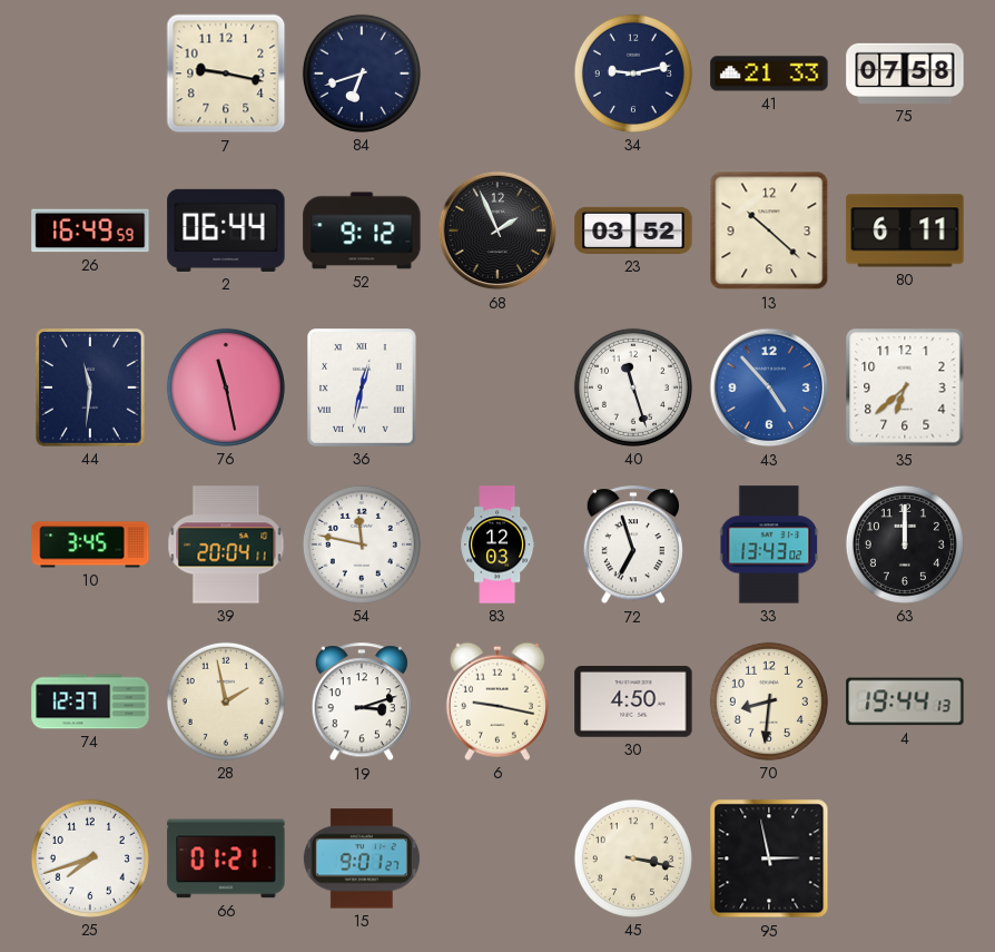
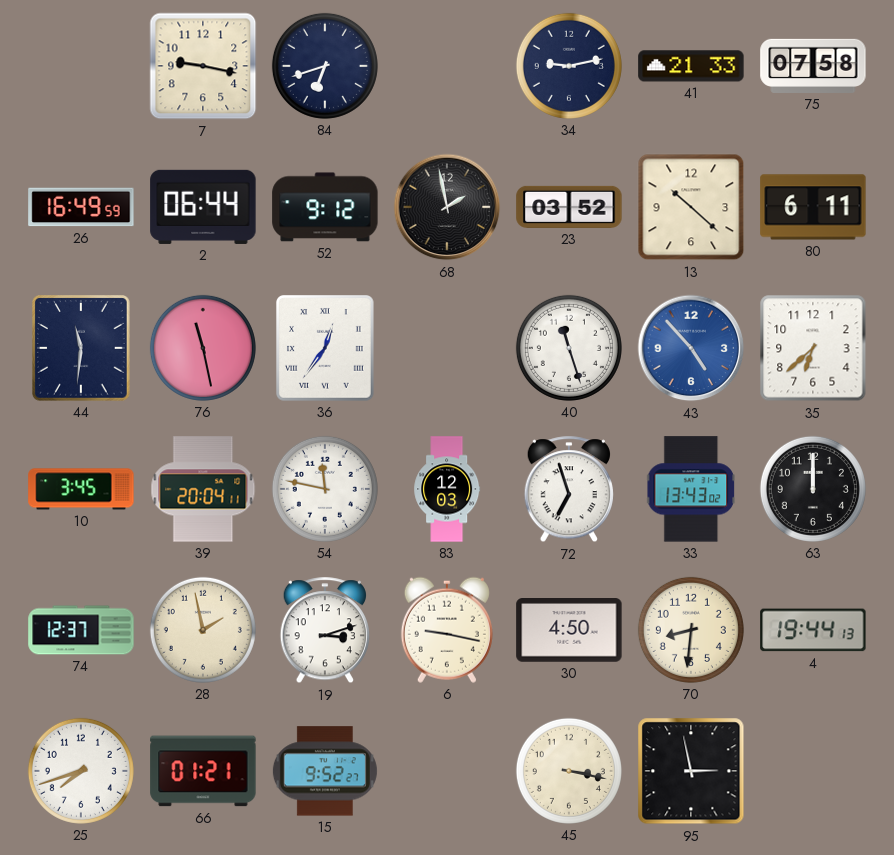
68: 1:56 -> 1:58 (447, 207)
36: 12:32 -> 12:36 (326, 349)
15: 9:01 -> 9:52 (325, 771)
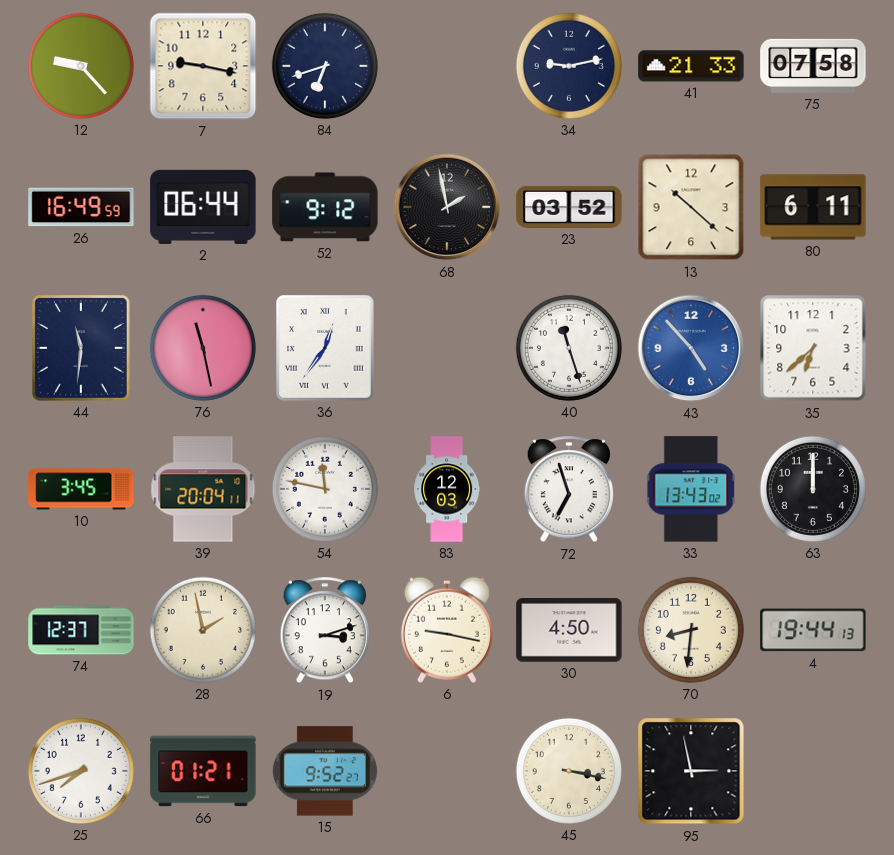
12: none -> 9:23 (81, 66)
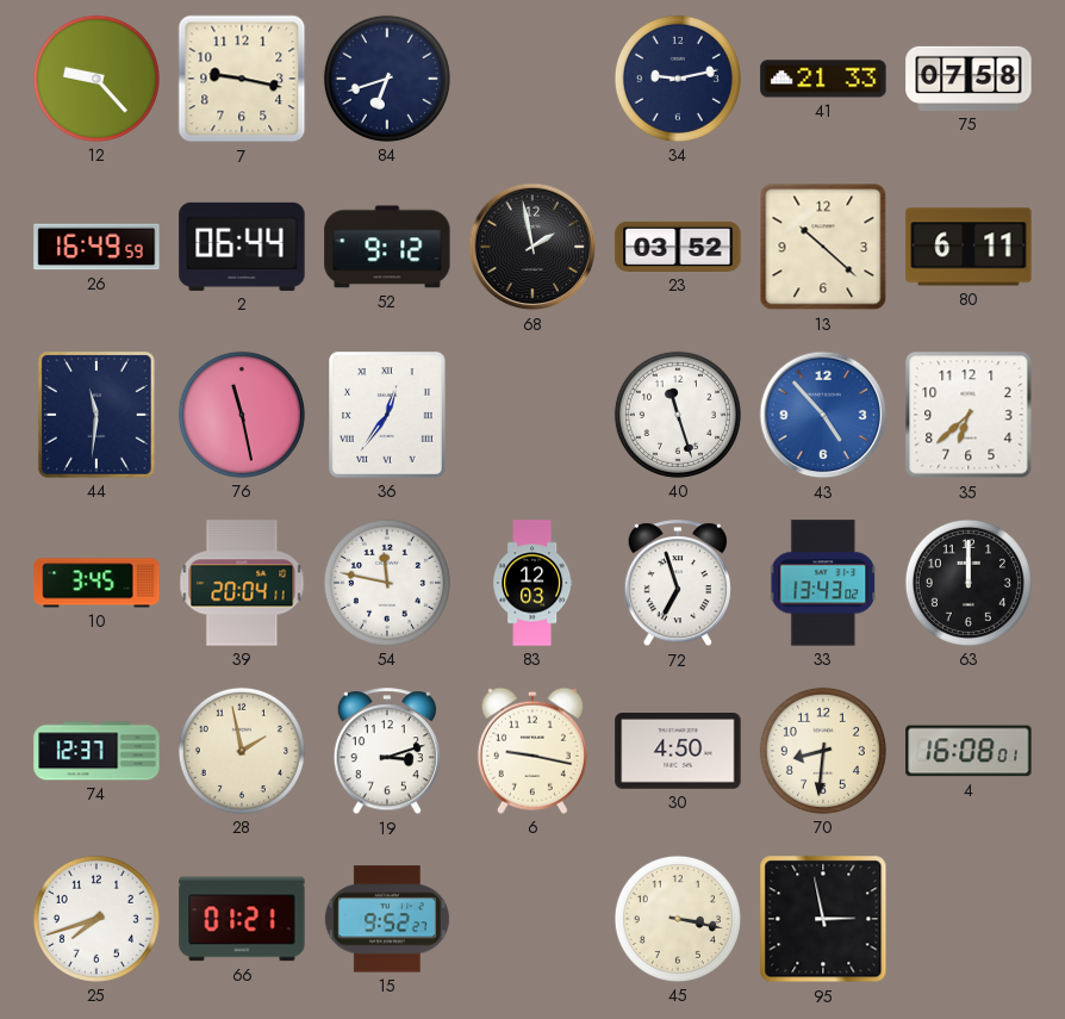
4: 19:44 -> 16:08 (969, 751)
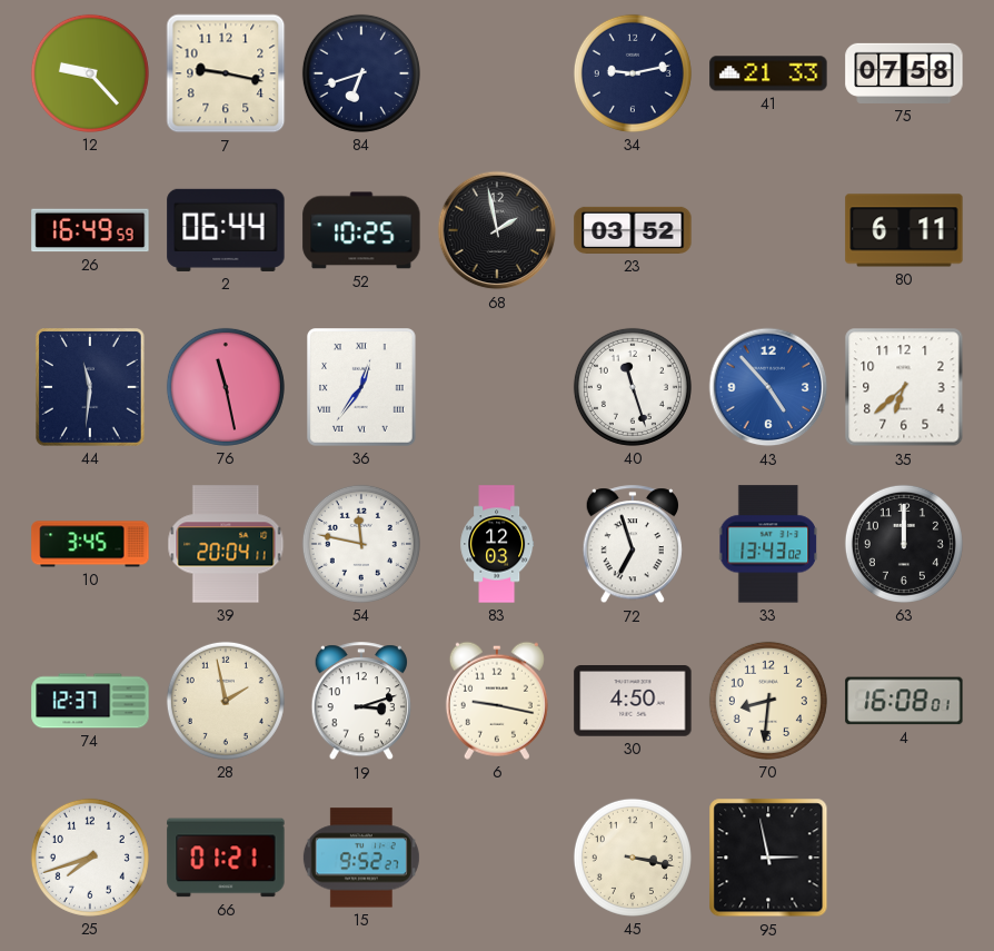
52: 9:12 -> 10:25 (361, 230)
13: 10:22 -> none (823, 247)
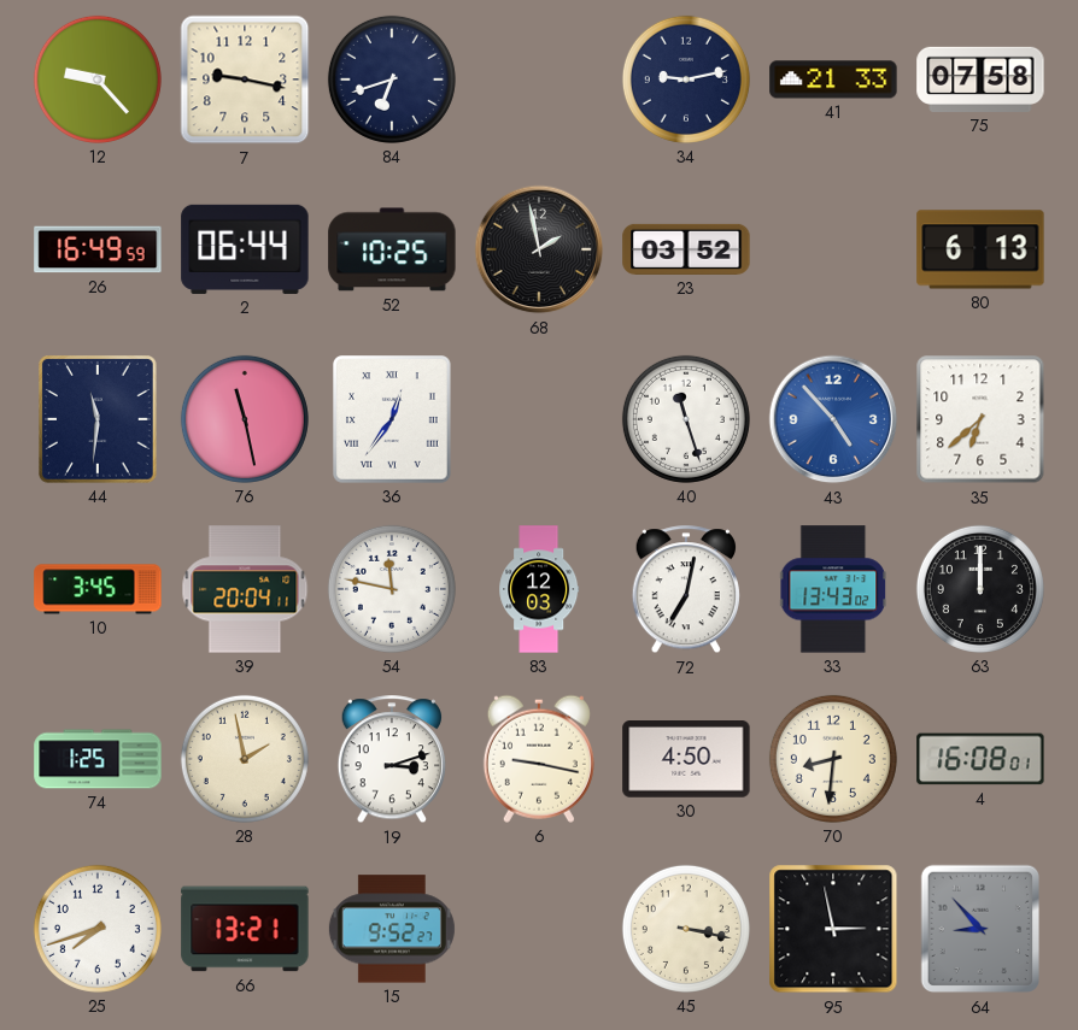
80: 6:11 -> 6:13 (980, 249)
72: 6:57 -> 7:02 (686, 590)
74: 12:37 -> 1:25 (98, 759)
66: 01:21 -> 13:21 (245, 929)
64: none -> 8:53 (979, 929)
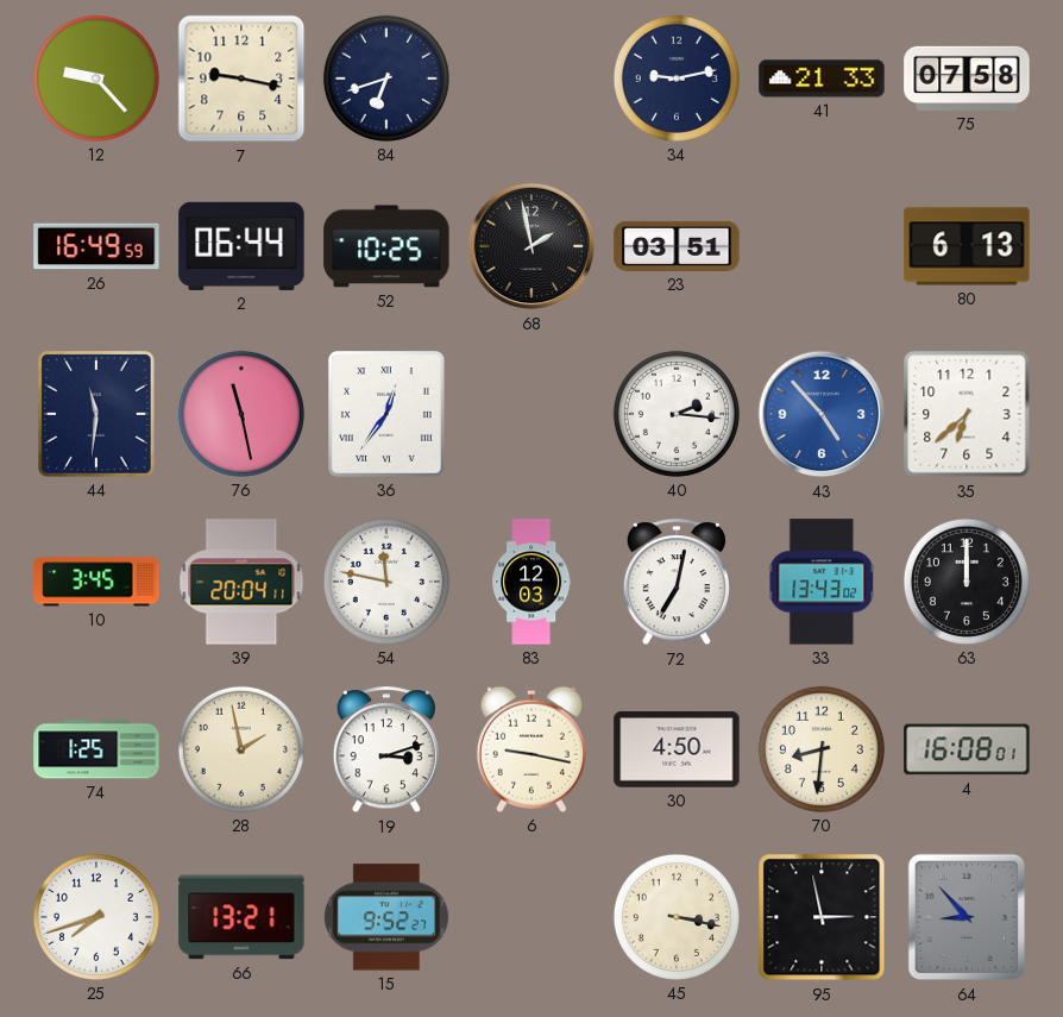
23: 03:52 -> 03:51 (677, 246)
40: 11:27 -> 2:16 (677, 414)
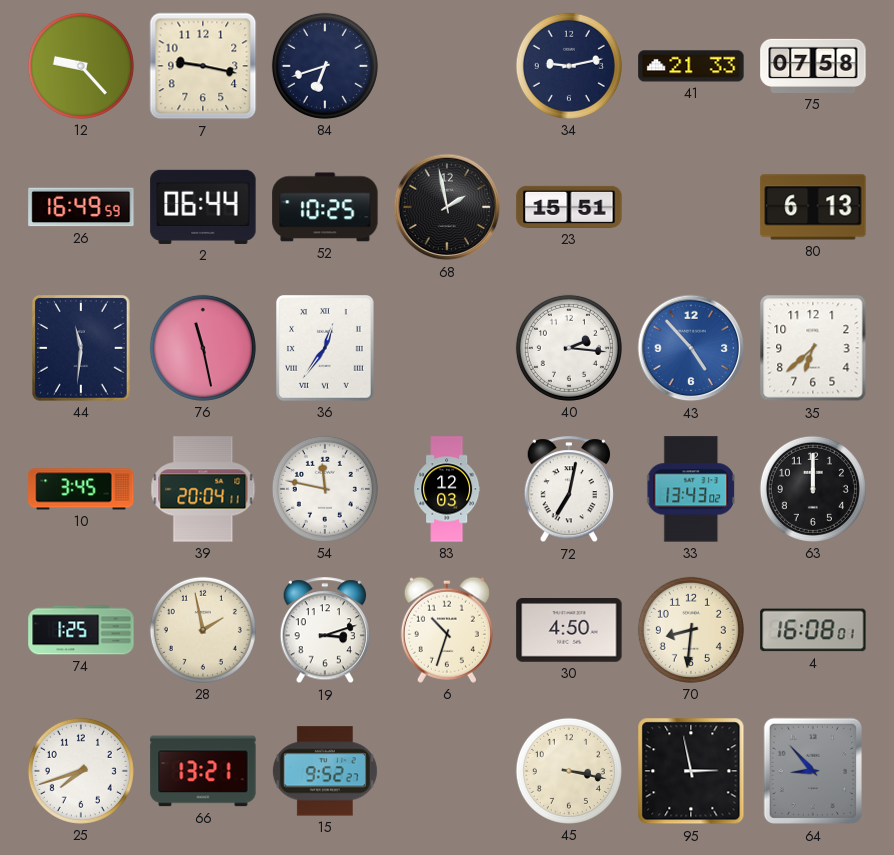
23: 03:51 -> 15:51 (569, 207)
6: 9:17 -> 10:33 (447, 630)
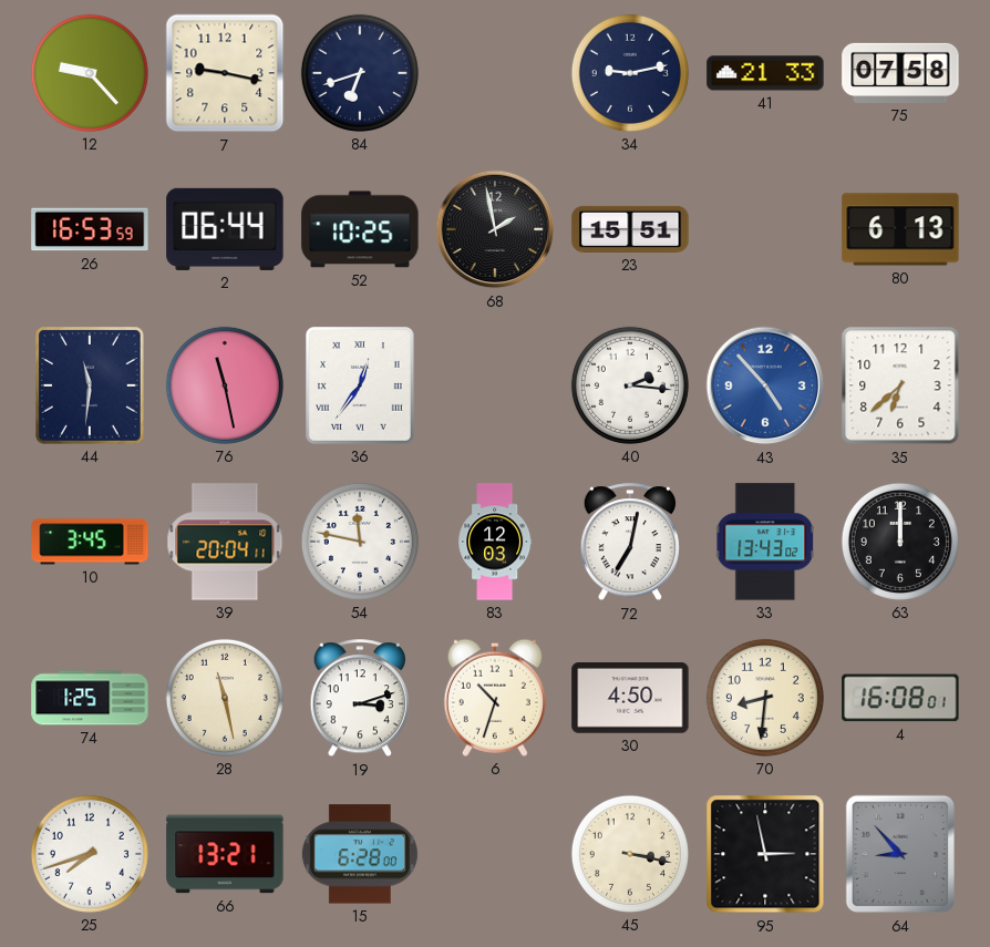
26: 16:49 -> 16:53 (90, 229)
28: 1:58 -> 11:28 (225, 698)
15: 9:52 -> 6:28 (360, 854)
